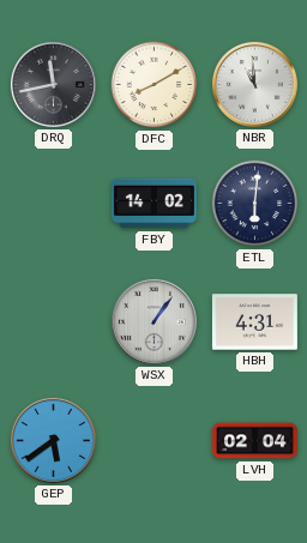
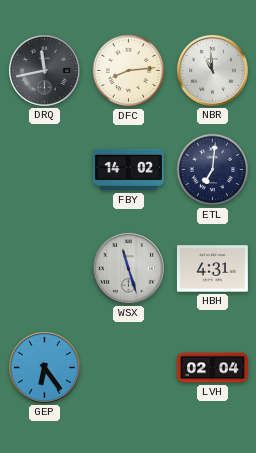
DFC: 8:10 -> 8:14 (129, 71)
ETL: 6:01 -> 7:01 (213, 170)
WSX: 1:06 -> 11:27 (128, 268)
GEP: 5:39 -> 6:24 (44, 367)
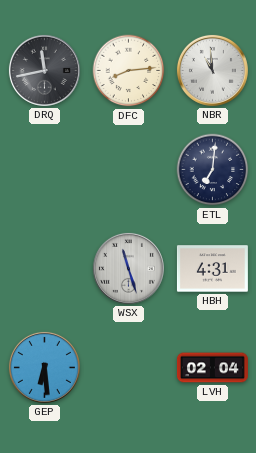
FBY: 14:02 -> none (128, 170)
GEP: 6:24 -> 6:29 (44, 367)
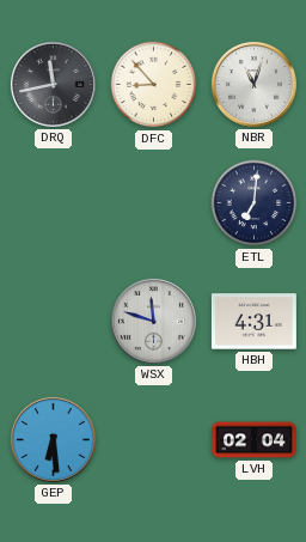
DFC: 8:14 -> 8:53 (154, 85)
NBR: 10:59 -> 11:03 (253, 84)
WSX: 11:27 -> 11:48 (153, 321)
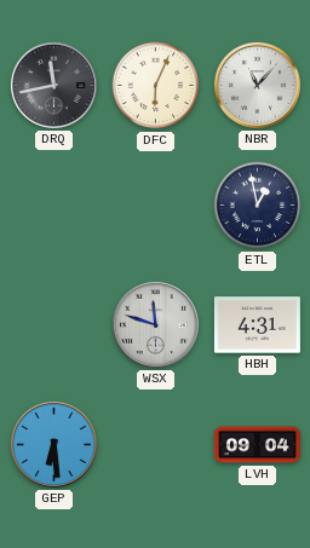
DFC: 8:53 -> 6:04 (156, 86)
NBR: 11:03 -> 11:07 (257, 85)
ETL: 7:01 -> 12:58 (258, 206)
LVH: 02:04 -> 09:04 (257, 445)
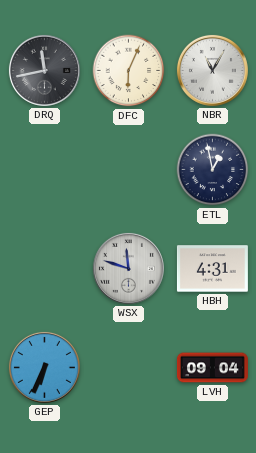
NBR: 11:07 -> 11:05 (212, 70)
GEP: 6:29 -> 6:34 (44, 367)
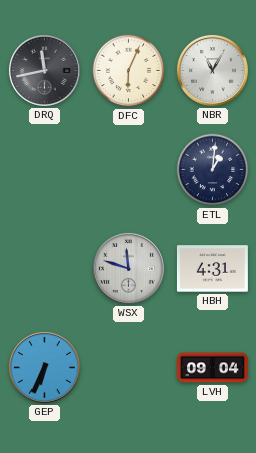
ETL: 12:58 -> 1:01 (213, 170)
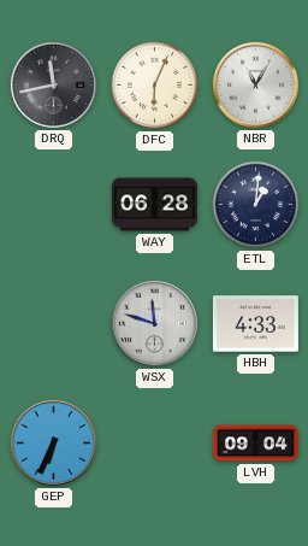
WAY: none -> 06:28 (154, 205)
HBH: 4:31 -> 4:33 (255, 324)
